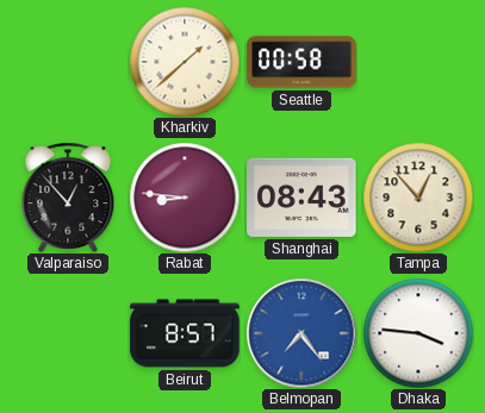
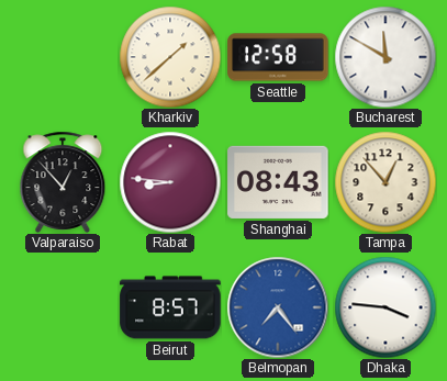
Seattle: 00:58 -> 12:58 (278, 57)
Bucharest: none -> 11:50 (385, 57)
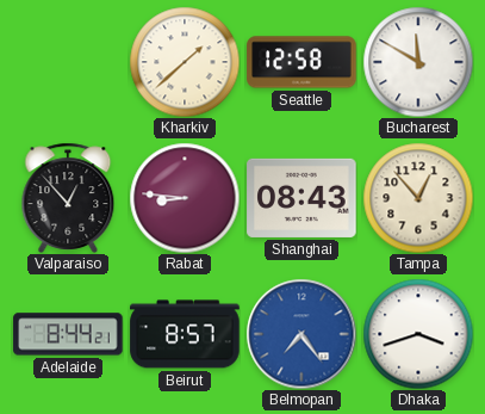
Adelaide: none -> 8:44 (68, 334)
Dhaka: 3:46 -> 3:42 (418, 334)
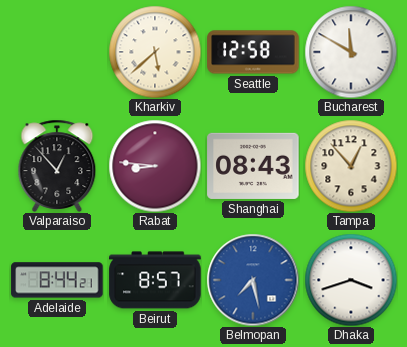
Kharkiv: 1:38 -> 5:38 (155, 52)
Belmopan: 7:24 -> 7:28 (253, 280)
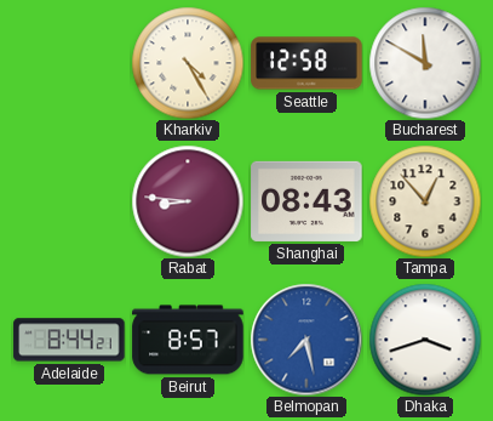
Kharkiv: 5:38 -> 4:25 (188, 63)
Valparaiso: 12:53 -> none (57, 166)
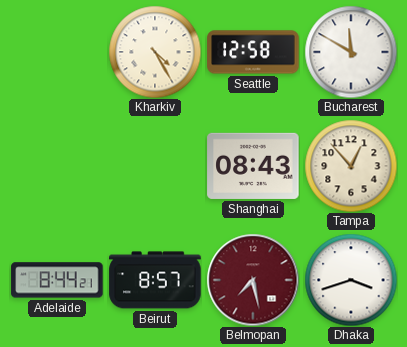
Rabat: 8:46 -> none (188, 201)
Belmopan dial: blue -> burgundy (253, 280)
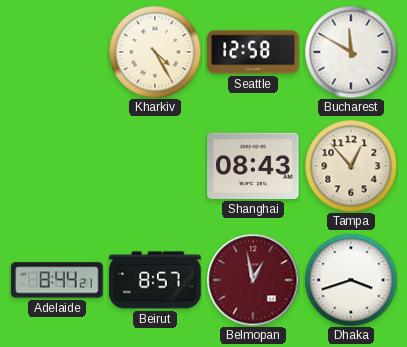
Belmopan: 7:28 -> 12:58 (253, 280)
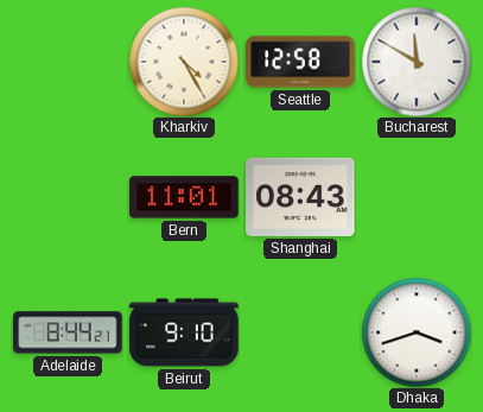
Bern: none -> 11:01 (184, 197)
Tampa: 12:53 -> none (351, 166)
Beirut: 8:57 -> 9:10 (184, 332)
Belmopan: 12:58 -> none (253, 280)
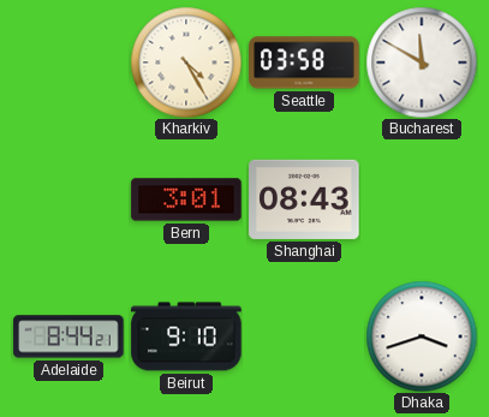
Seattle: 12:58 -> 03:58 (304, 62)
Bern: 11:01 -> 3:01 (186, 199)
